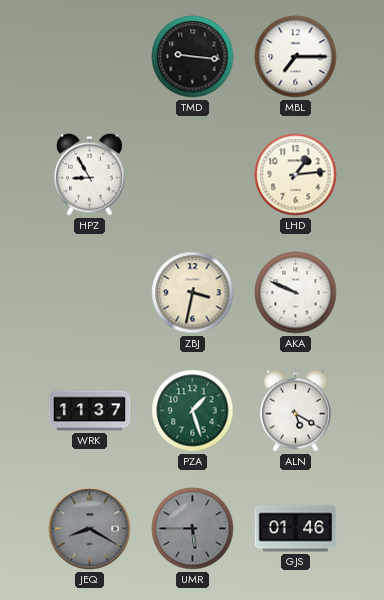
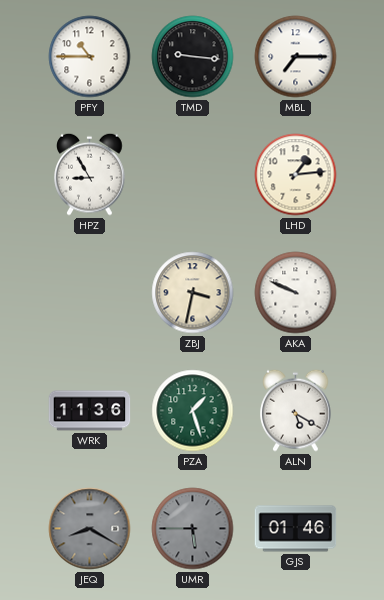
PFY: none -> 10:45 (90, 57)
WRK: 11:37 -> 11:36 (90, 411)
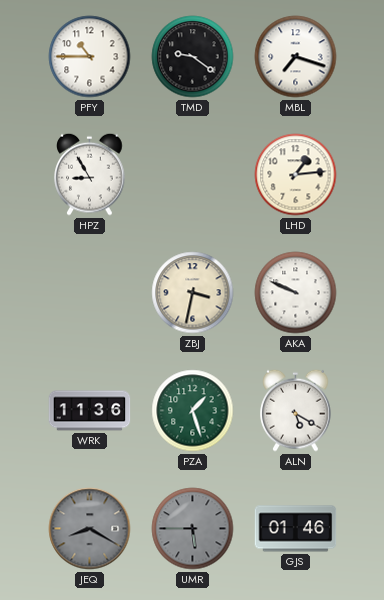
TMD: 9:16 -> 9:21 (193, 57)
MBL: 7:15 -> 7:18 (296, 57)
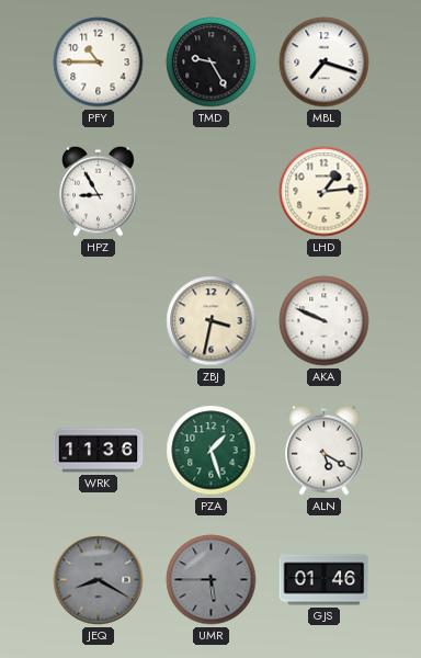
TMD: 9:21 -> 9:25 (212, 63)
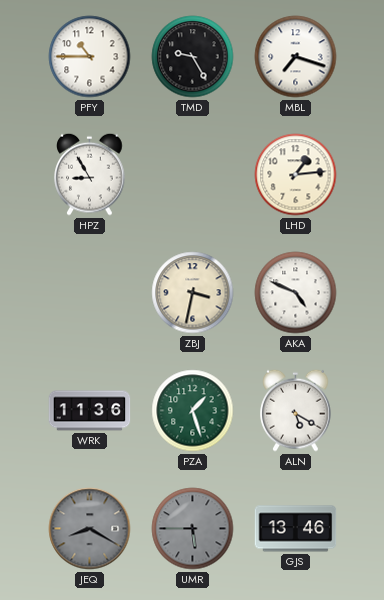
AKA: 9:49 -> 4:49 (296, 293)
GJS: 01:46 -> 13:46 (296, 529)
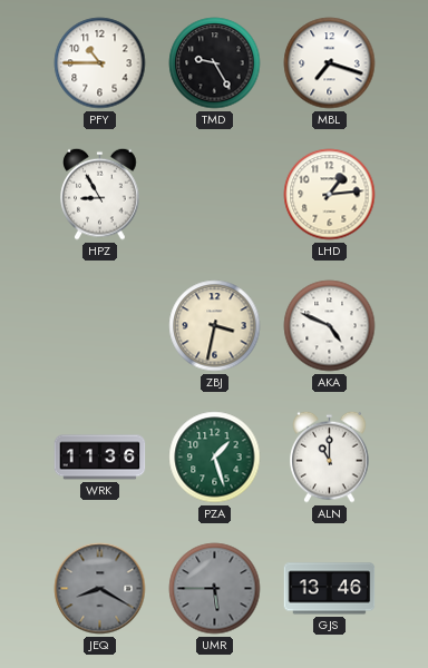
ALN: 5:20 -> 11:00 (330, 456)
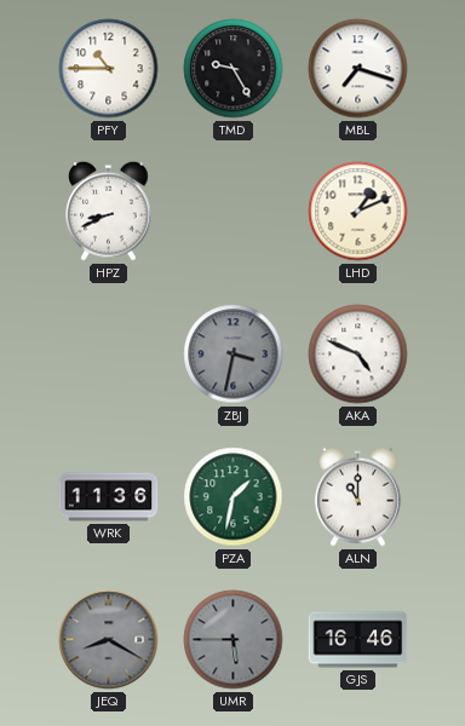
HPZ: 8:55 -> 8:41 (109, 211)
LHD: 1:14 -> 1:11 (358, 212)
ZBJ dial: cream -> grey (234, 355)
PZA: 1:27 -> 1:32 (234, 497)
GJS: 13:46 -> 16:46 (358, 640)
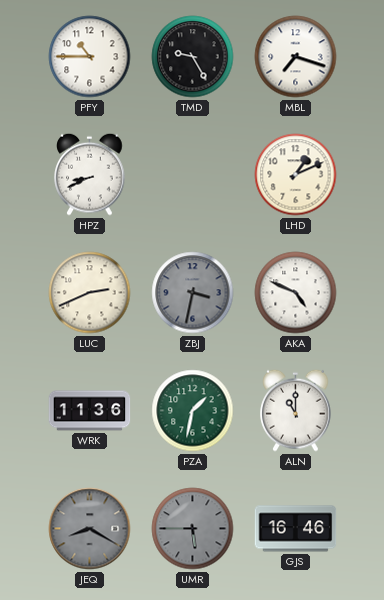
LUC: none -> 2:41 (90, 293)
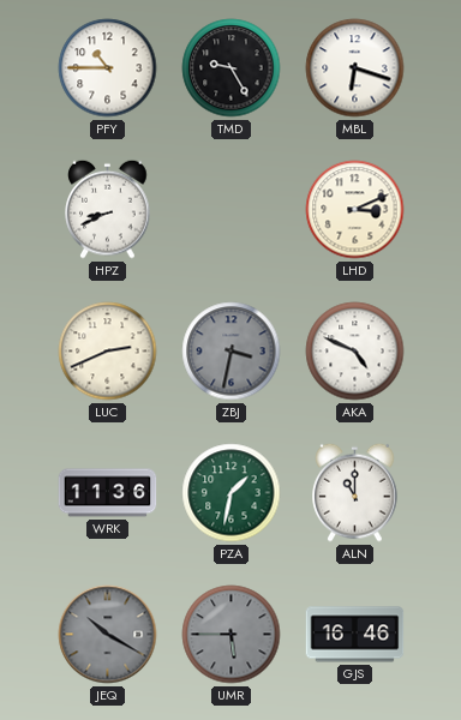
MBL: 7:18 -> 6:18 (355, 68)
LHD: 1:11 -> 3:11 (355, 210)
JEQ: 8:20 -> 10:20 (108, 635)
